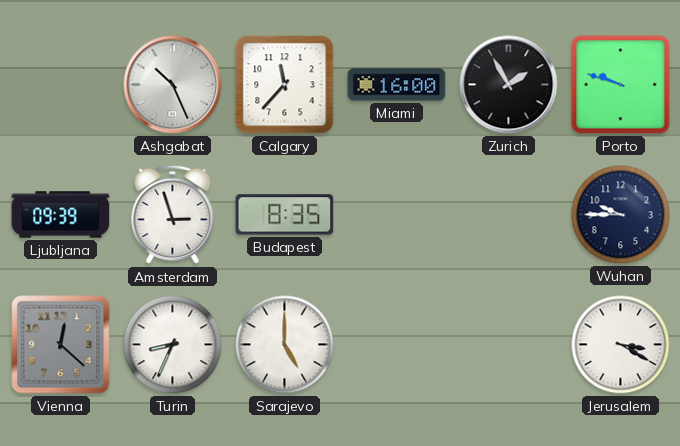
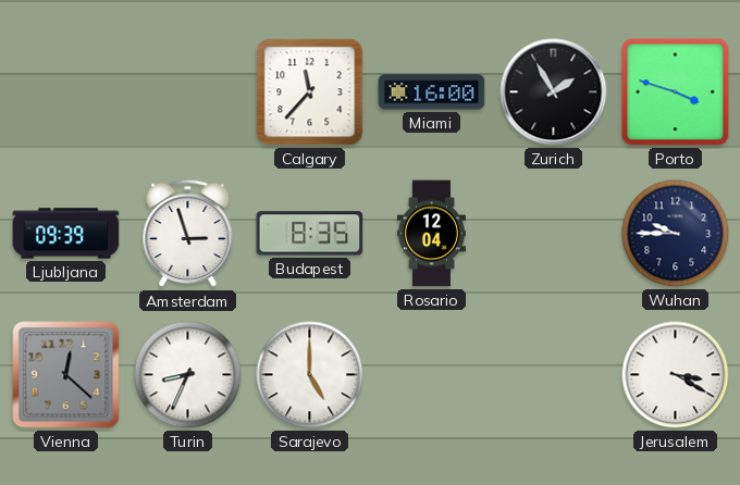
Ashgabat: 10:26 -> none (173, 85)
Porto: 9:48 -> 3:48 (676, 92)
Rosario: none -> 12:04 (431, 234)
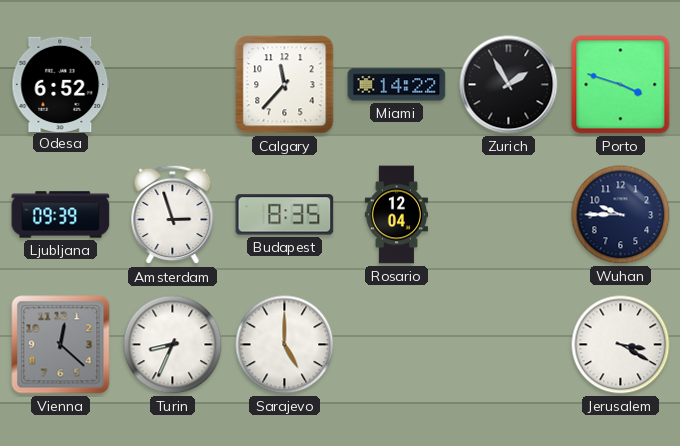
Odesa: none -> 6:52 (61, 84)
Miami: 16:00 -> 14:22 (397, 85)
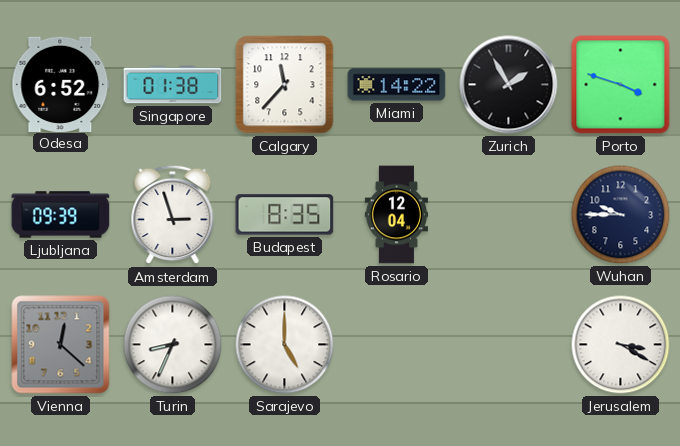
Singapore: none -> 01:38 (173, 85)
